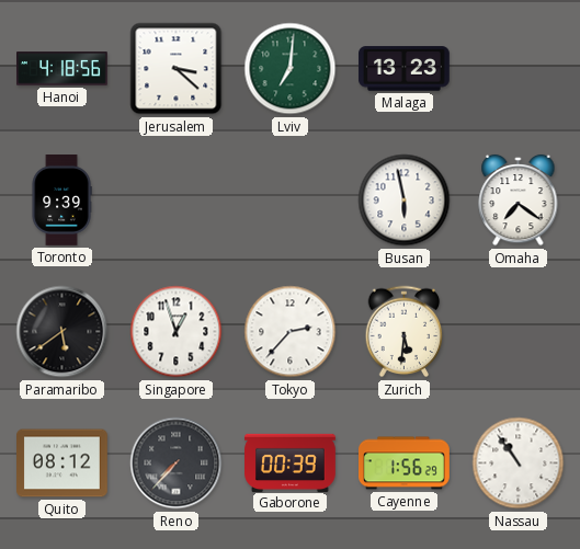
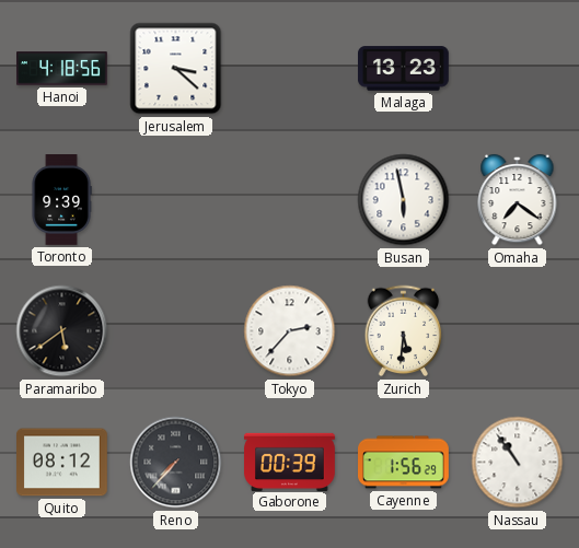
Lviv: 7:01 -> none (291, 69)
Singapore: 12:57 -> none (177, 332)
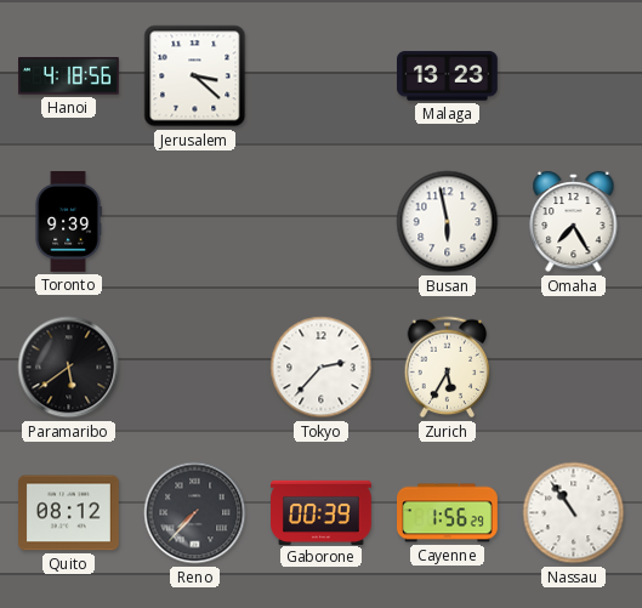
Omaha: 7:21 -> 7:25 (574, 222)
Zurich: 5:31 -> 5:35 (448, 368)
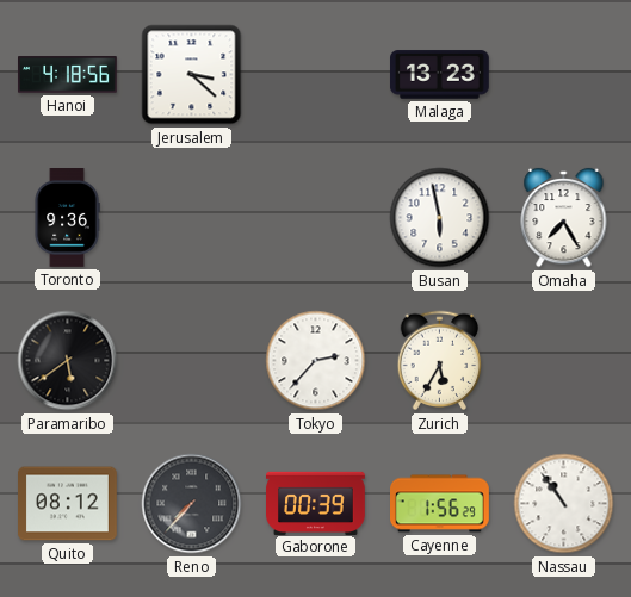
Toronto: 9:39 -> 9:36 (67, 218)
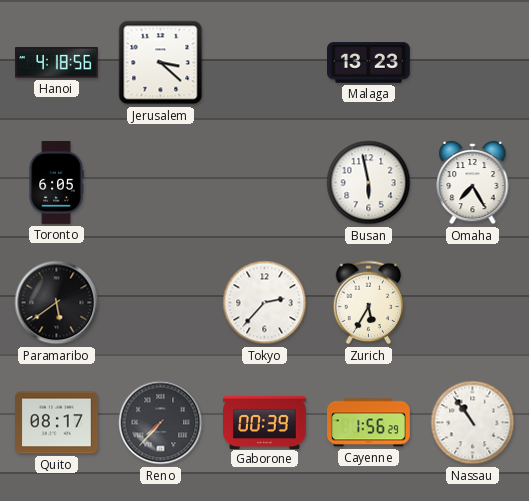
Toronto: 9:36 -> 6:05 (56, 183)
Quito: 08:12 -> 08:17 (57, 423)
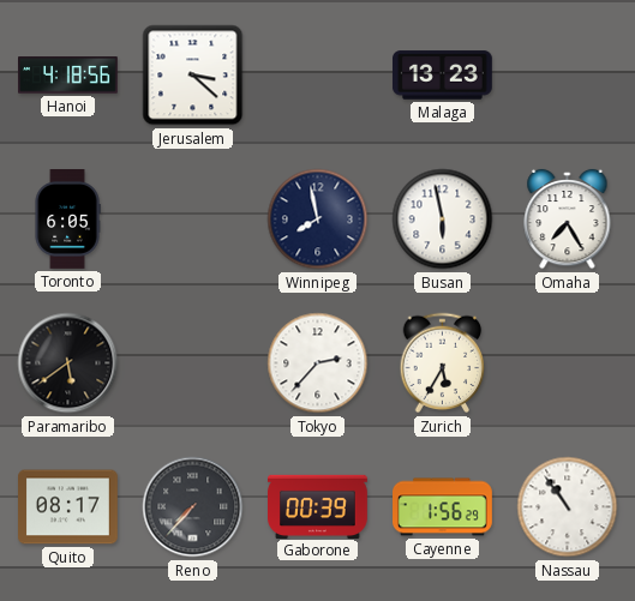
Winnipeg: none -> 7:58 (318, 220)
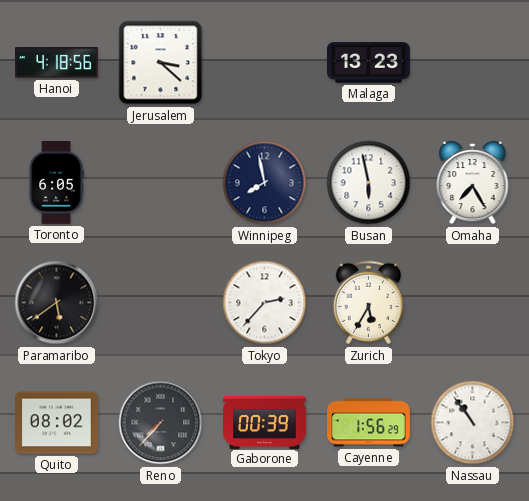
Quito: 08:17 -> 08:02 (57, 423)
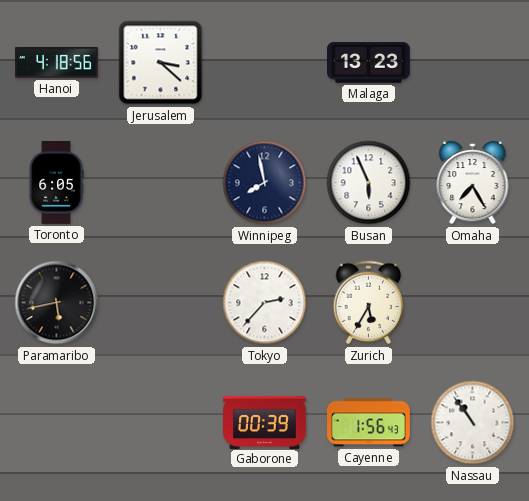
Busan: 5:58 -> 5:56 (369, 183)
Paramaribo: 5:39 -> 5:43 (57, 303)
Quito: 08:02 -> none (57, 423)
Reno: 7:37 -> none (161, 423)
Cayenne: 1:56:29 -> 1:56:43 (369, 423)
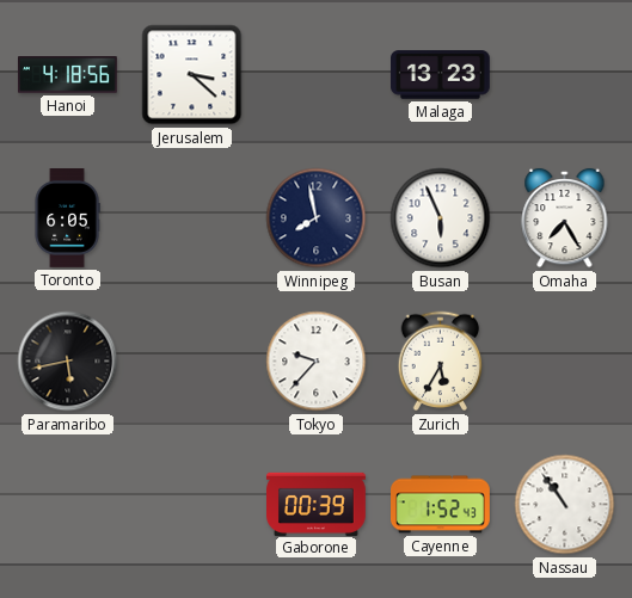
Tokyo: 2:37 -> 9:37 (317, 362)
Cayenne: 1:56 -> 1:52 (441, 505)
